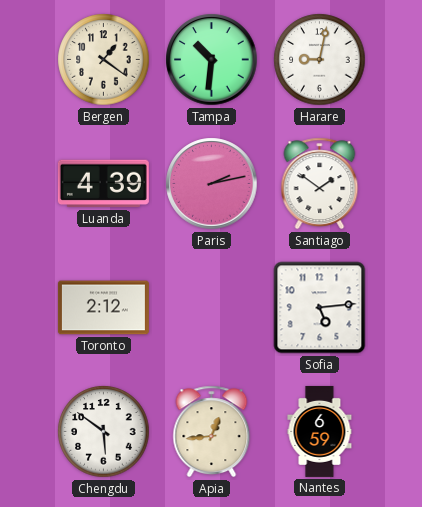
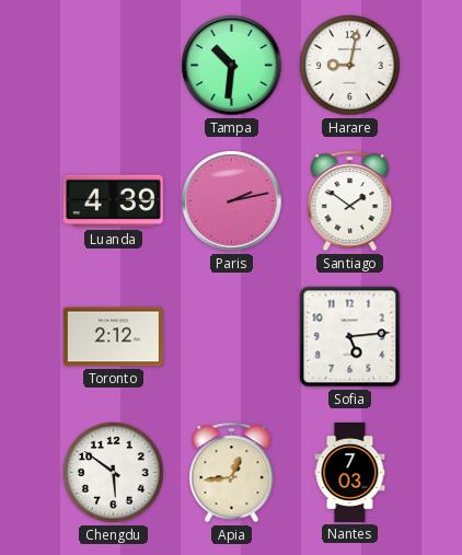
Bergen: 1:21 -> none (104, 60)
Nantes: 6:59 -> 7:03 (350, 472)
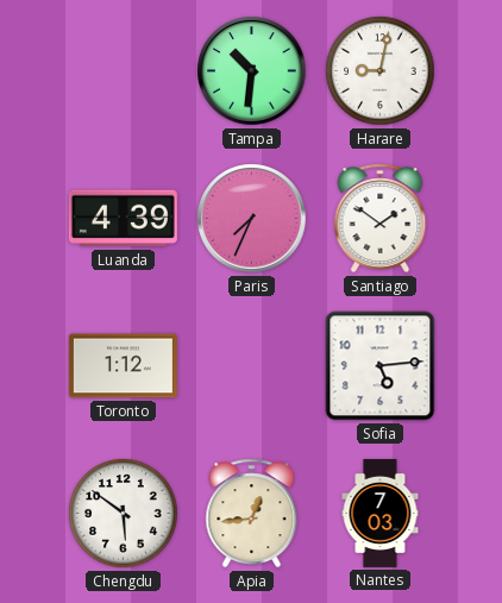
Paris: 2:13 -> 7:34 (252, 219)
Toronto: 2:12 -> 1:12 (123, 366)
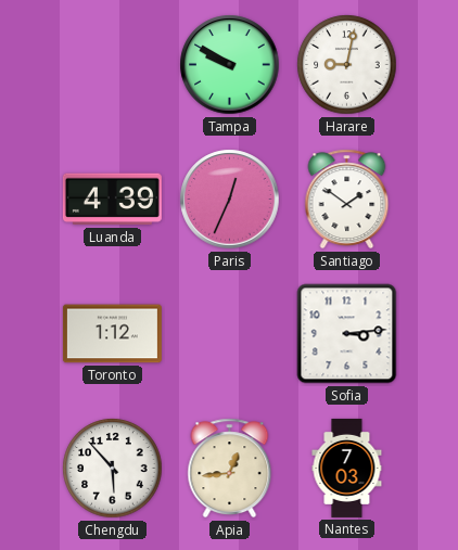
Tampa: 10:31 -> 9:50 (230, 65)
Paris: 7:34 -> 12:34 (230, 200)
Sofia: 5:14 -> 3:14 (347, 334)
Chengdu: 5:51 -> 5:53 (113, 469)
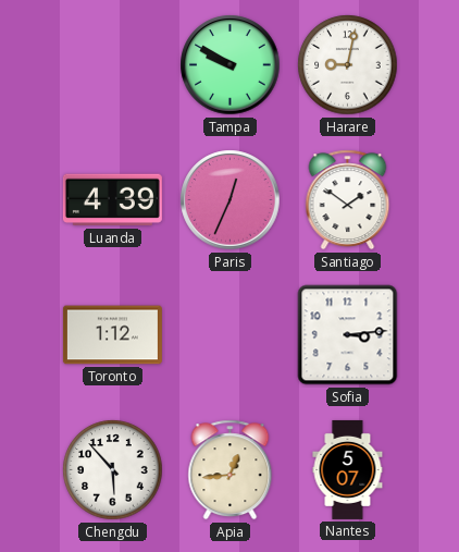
Nantes: 7:03 -> 5:07 (348, 469)
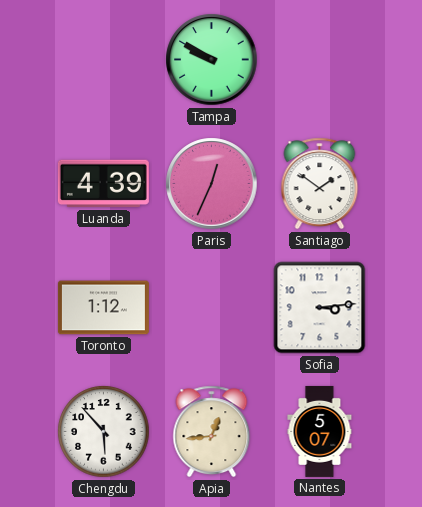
Harare: 9:02 -> none (348, 65)
